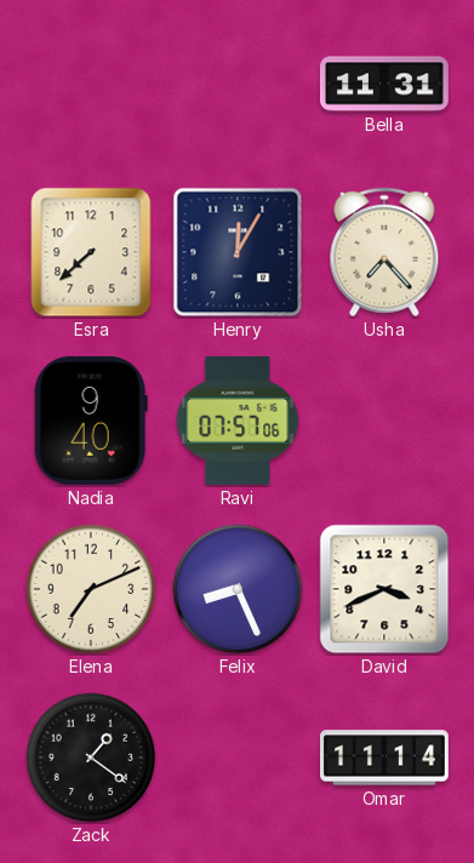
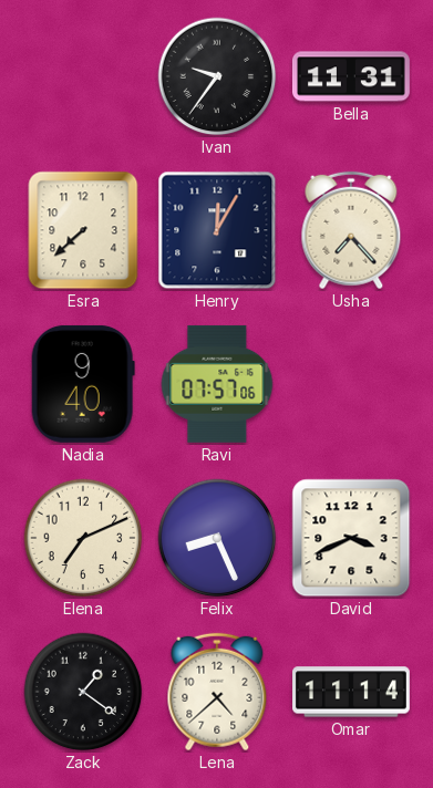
Ivan: none -> 9:36 (217, 76)
Lena: none -> 4:38 (217, 692)
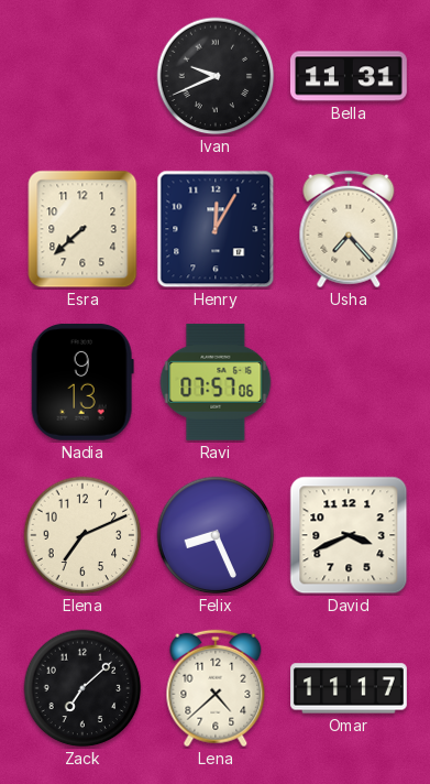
Ivan: 9:36 -> 9:41 (216, 76)
Nadia: 9:40 -> 9:13 (82, 382)
Zack: 1:21 -> 7:08 (82, 688)
Omar: 11:14 -> 11:17 (350, 688)
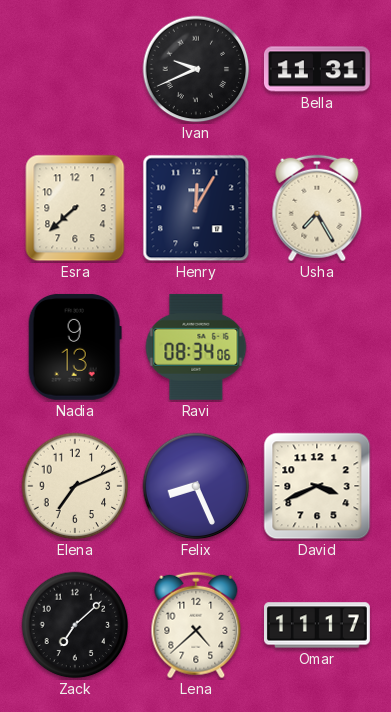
Usha: 7:23 -> 7:25 (317, 208)
Ravi: 07:57 -> 08:34 (196, 347)
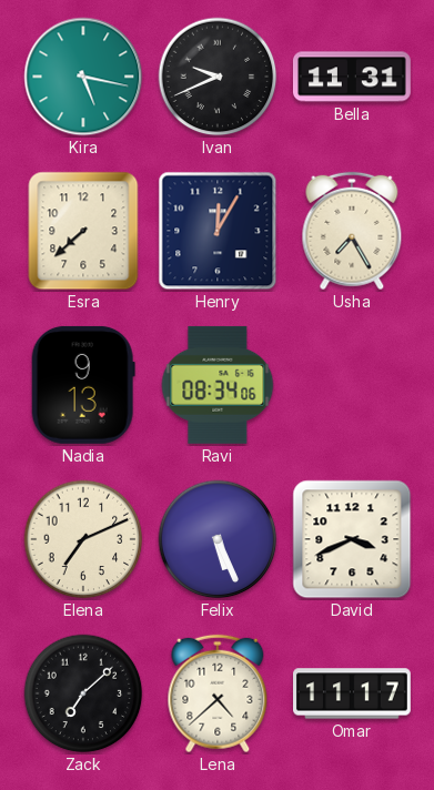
Kira: none -> 5:17 (83, 77)
Felix: 8:26 -> 5:26 (218, 539)
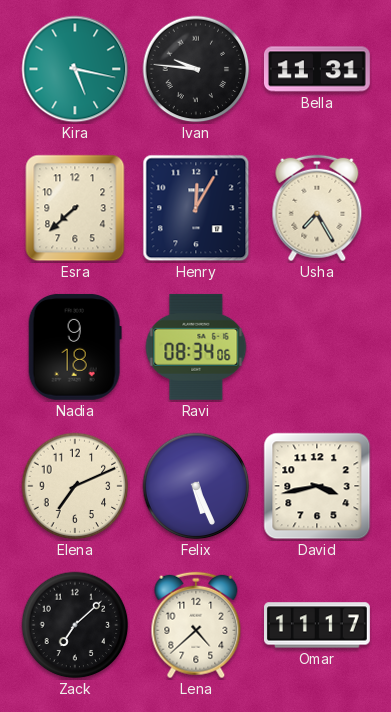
Ivan: 9:41 -> 9:46 (196, 69)
Nadia: 9:13 -> 9:18 (75, 347)
David: 3:41 -> 3:43 (317, 486)
